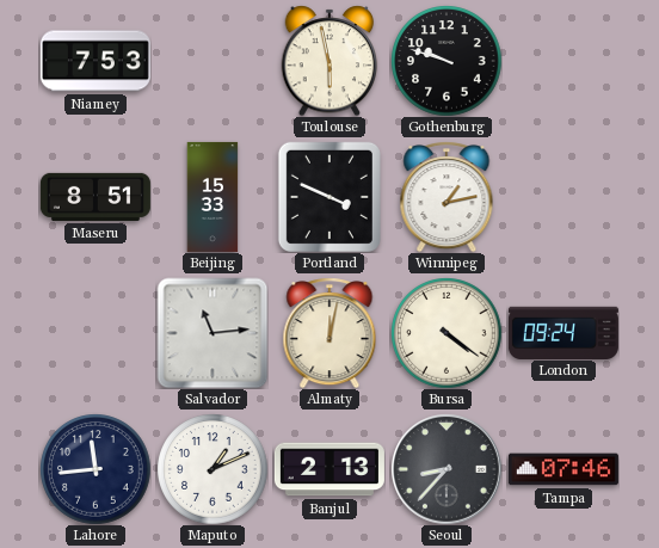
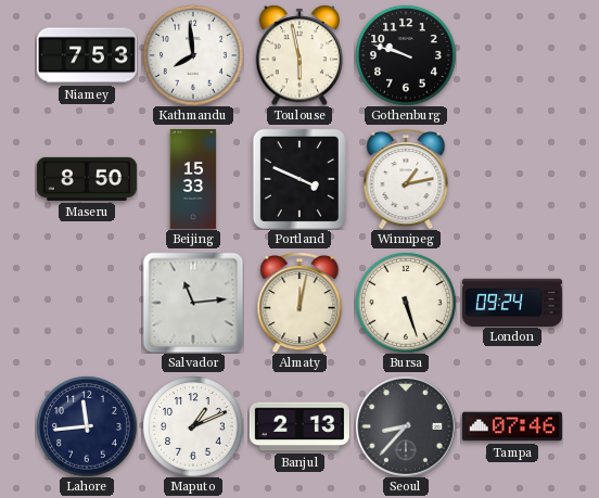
Kathmandu: none -> 7:59 (193, 55)
Maseru: 8:51 -> 8:50 (87, 179)
Bursa: 4:21 -> 5:27 (406, 303)
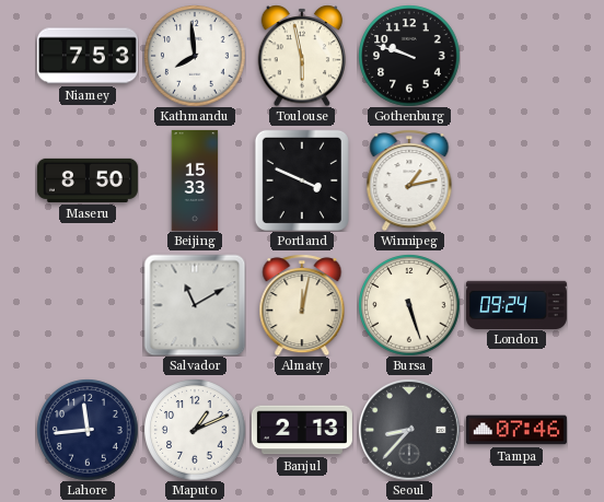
Salvador: 11:14 -> 11:10 (195, 305)
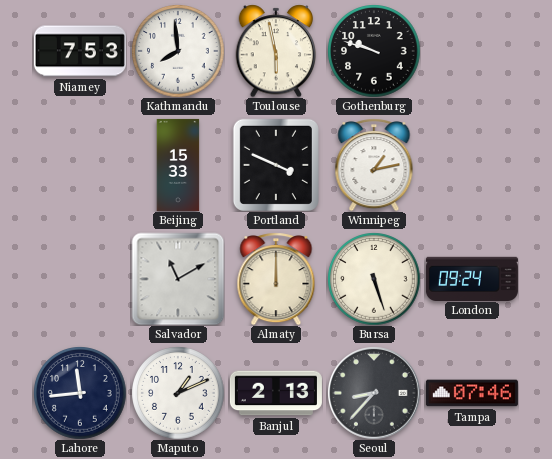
Maseru: 8:50 -> none (88, 180)
Almaty: 12:02 -> 12:00 (276, 279)
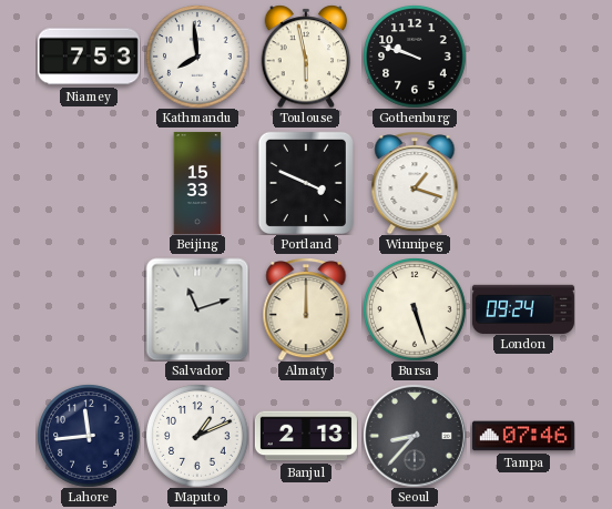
Winnipeg: 1:13 -> 1:18 (415, 183)
Salvador: 11:10 -> 11:12 (197, 309)
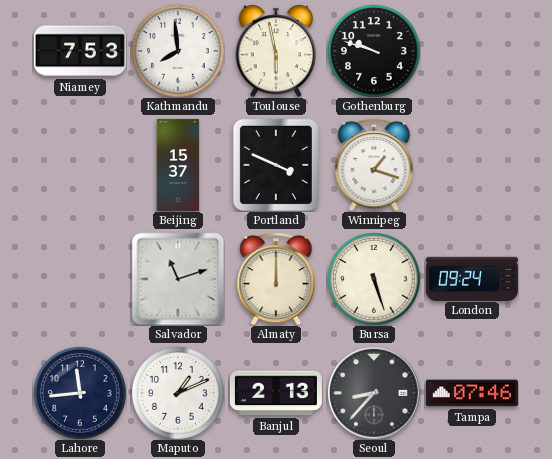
Beijing: 15:33 -> 15:37 (178, 165)
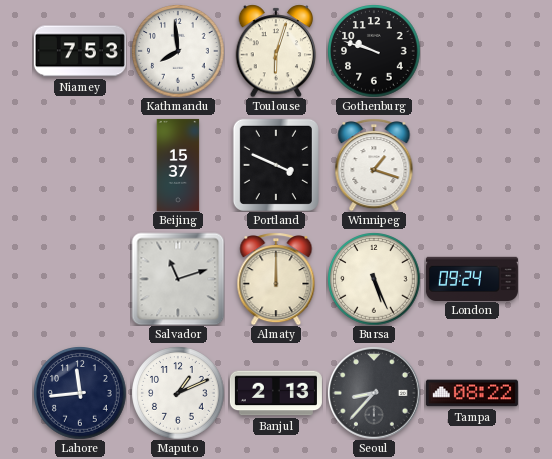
Toulouse: 5:58 -> 6:03 (276, 51)
Bursa: 5:27 -> 5:26 (374, 279)
Tampa: 07:46 -> 08:22 (472, 393)
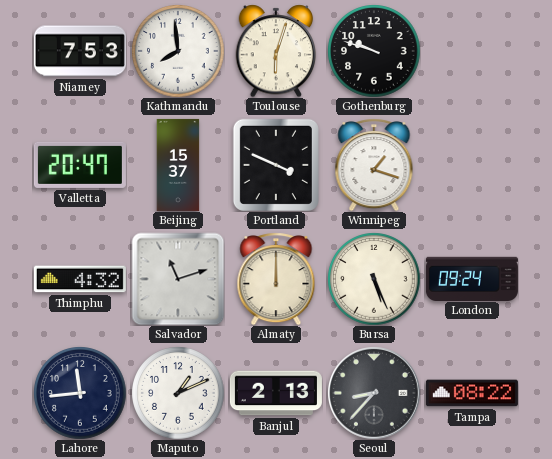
Valletta: none -> 20:47 (80, 165)
Thimphu: none -> 4:32 (80, 279)
